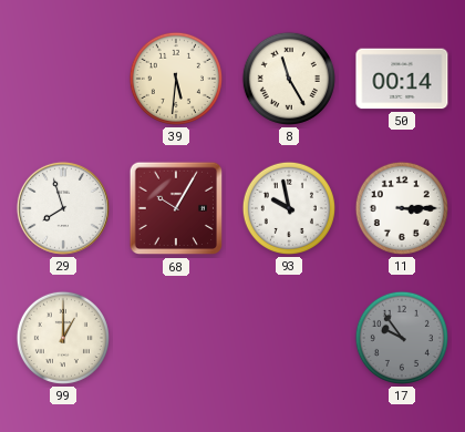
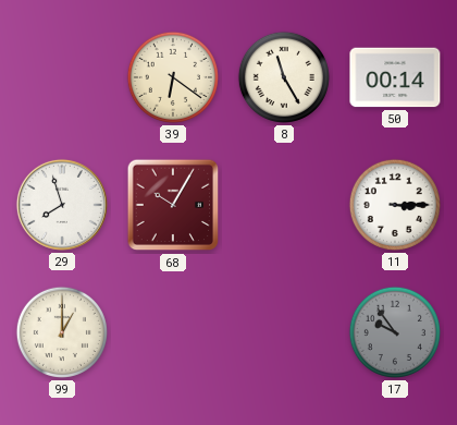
39: 5:31 -> 6:21 (173, 77)
93: 9:58 -> none (289, 208)
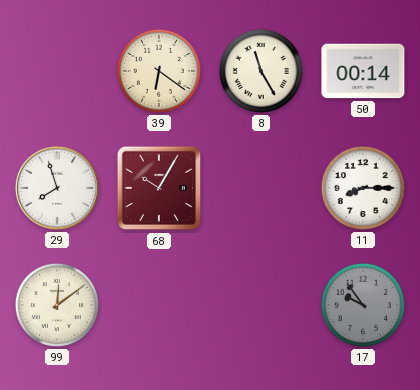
11: 3:15 -> 8:15 (363, 188)
99: 1:00 -> 12:09 (57, 305)
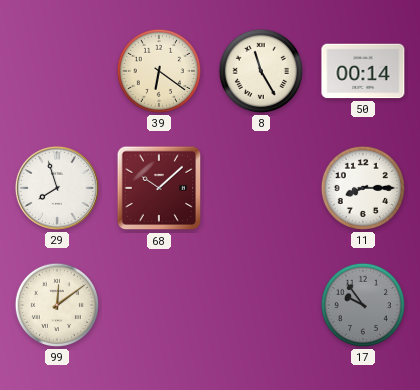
68: 10:05 -> 10:08 (159, 188)
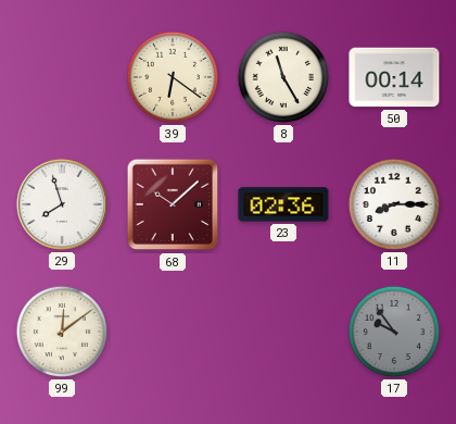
23: none -> 02:36 (283, 204)
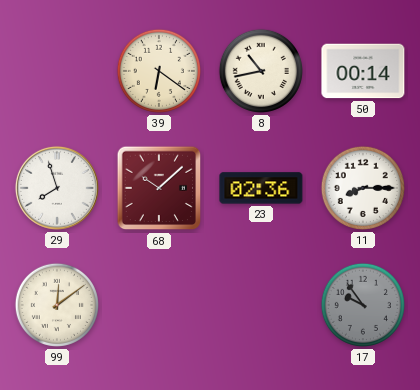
8: 11:25 -> 10:43 (261, 71)
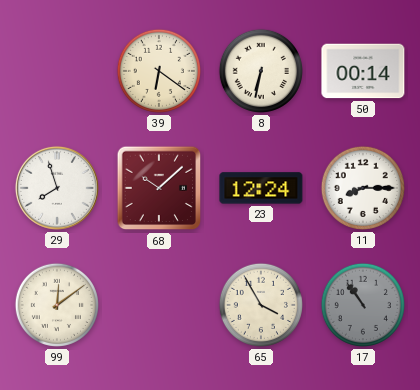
8: 10:43 -> 6:32 (261, 71)
23: 02:36 -> 12:24 (261, 188)
65: none -> 3:55 (261, 305)
17: 9:54 -> 10:54 (363, 305)
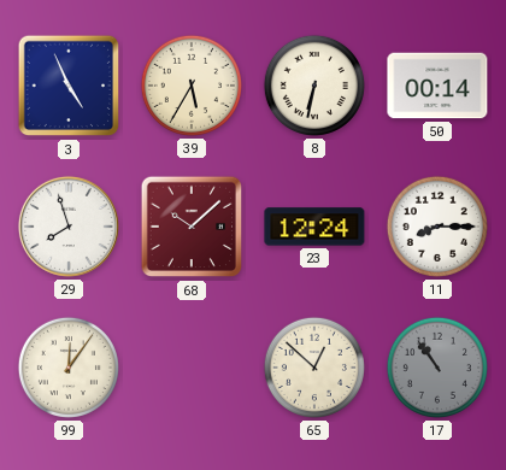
3: none -> 4:56 (69, 86)
39: 6:21 -> 5:35 (192, 86)
99: 12:09 -> 12:06 (69, 368)
65: 3:55 -> 12:52 (314, 368)
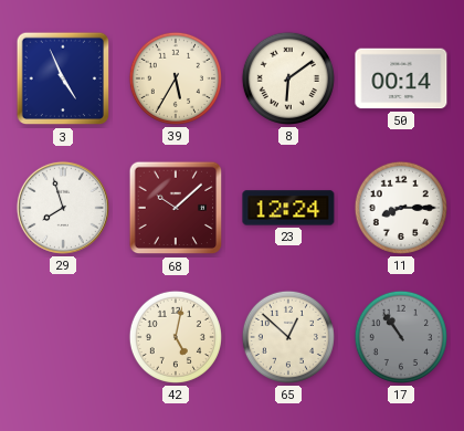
8: 6:32 -> 6:09 (288, 78)
99: 12:06 -> none (69, 368)
42: none -> 5:02 (176, 337)
